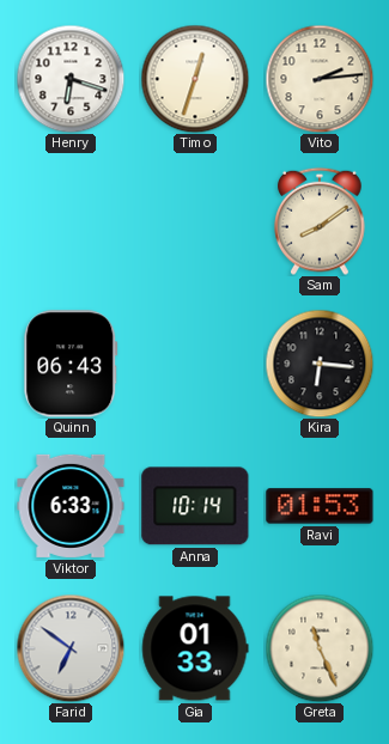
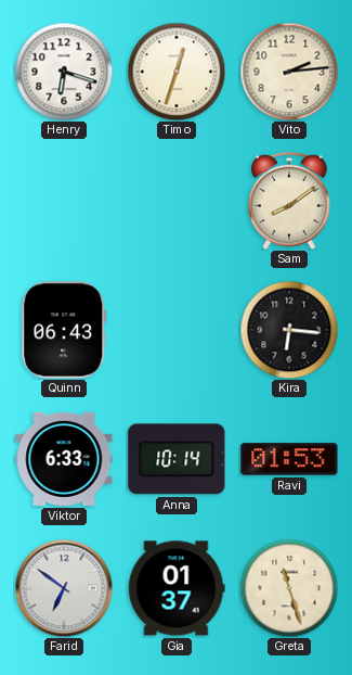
Gia: 01:33 -> 01:37 (177, 588)
Greta: 11:26 -> 11:27 (289, 588)
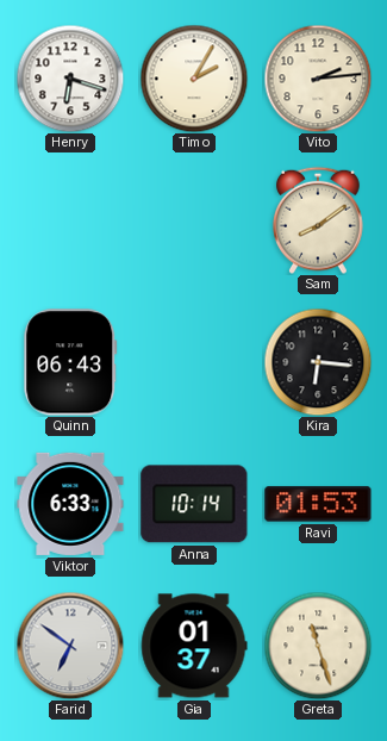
Timo: 12:33 -> 2:05 (194, 79)
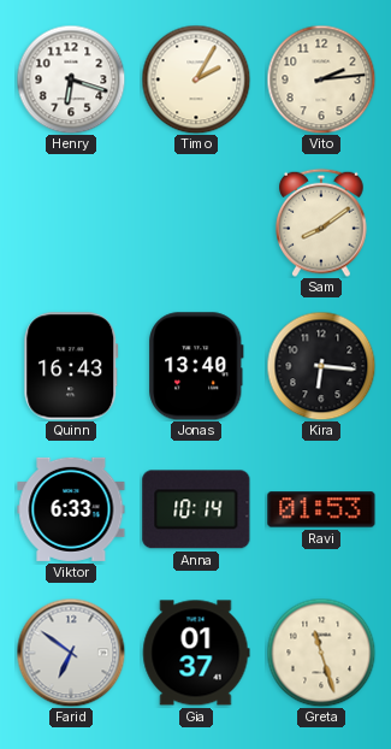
Quinn: 06:43 -> 16:43 (71, 366)
Jonas: none -> 13:40 (196, 366)
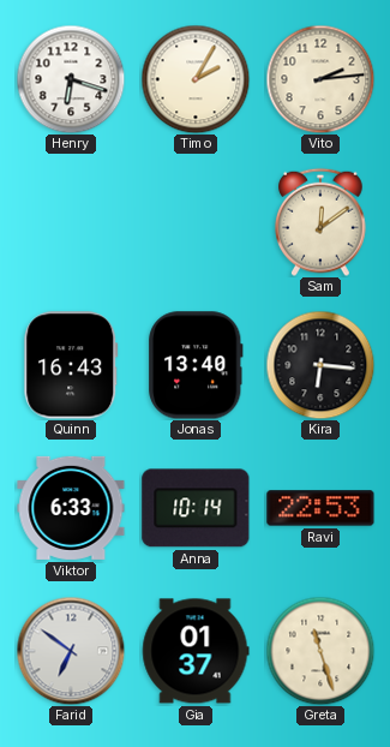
Sam: 8:09 -> 12:09 (322, 222)
Ravi: 01:53 -> 22:53 (320, 508)
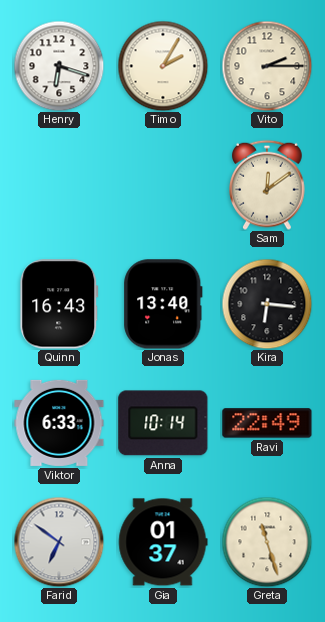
Vito: 2:14 -> 2:15 (267, 66)
Ravi: 22:53 -> 22:49 (267, 423)
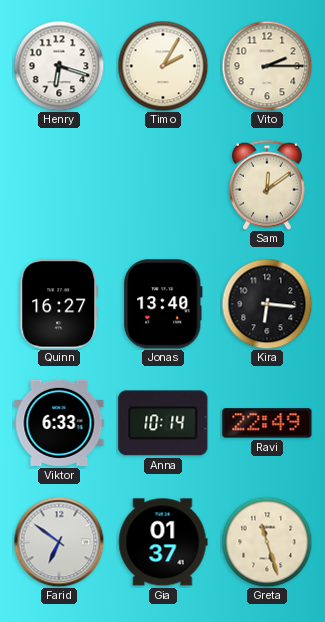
Quinn: 16:43 -> 16:27 (59, 304)
